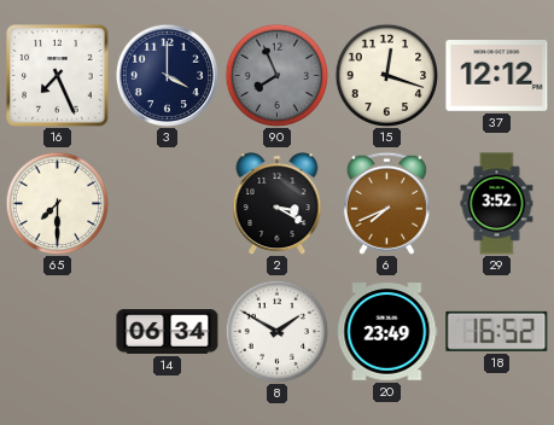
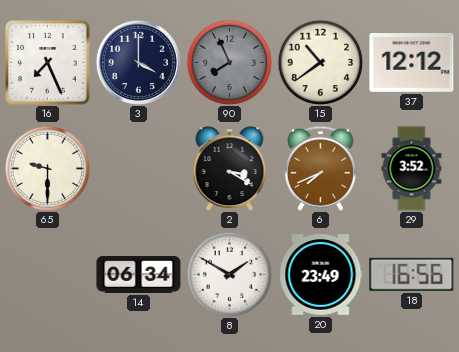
15: 12:18 -> 10:39 (320, 62)
65: 7:30 -> 9:30 (47, 168)
18: 16:52 -> 16:56 (412, 274)
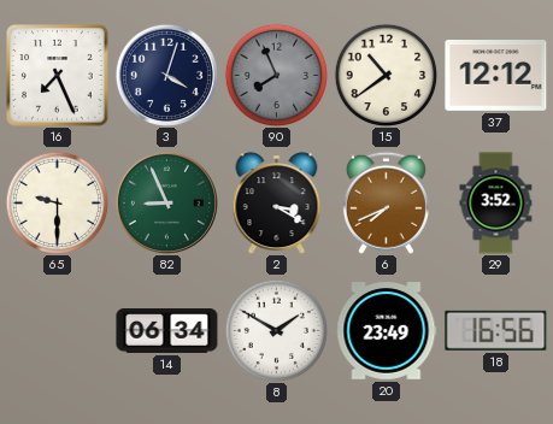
3: 4:00 -> 4:03 (166, 75)
82: none -> 8:56 (166, 202)
